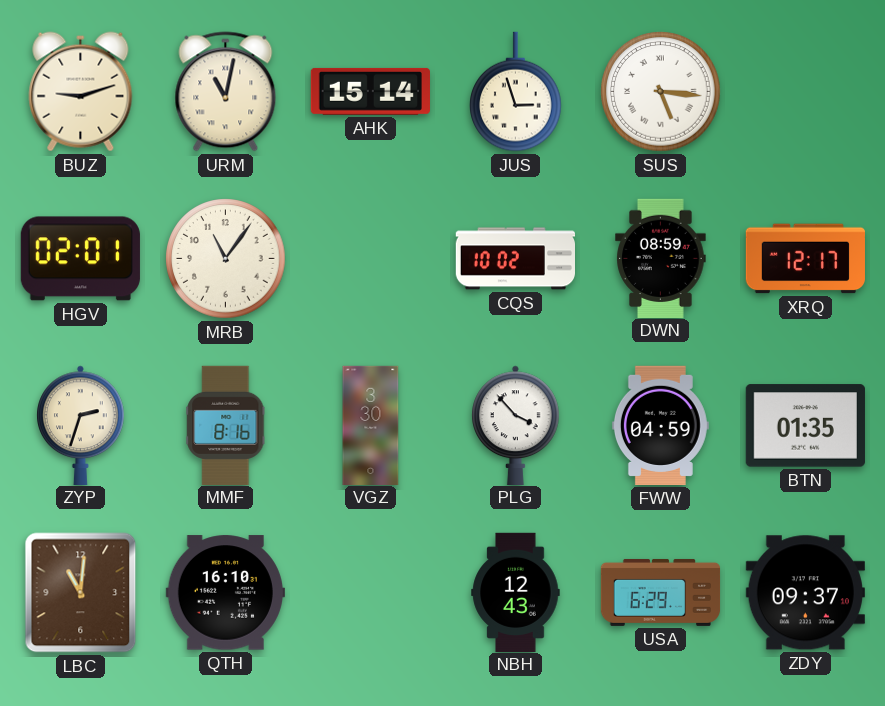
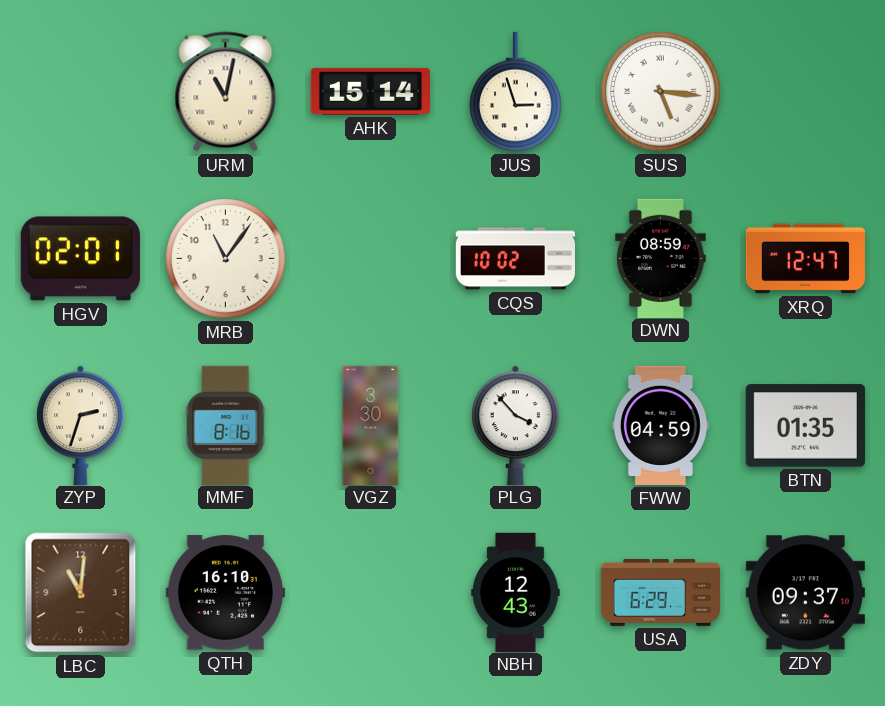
BUZ: 9:12 -> none (81, 92)
XRQ: 12:17 -> 12:47 (805, 259)
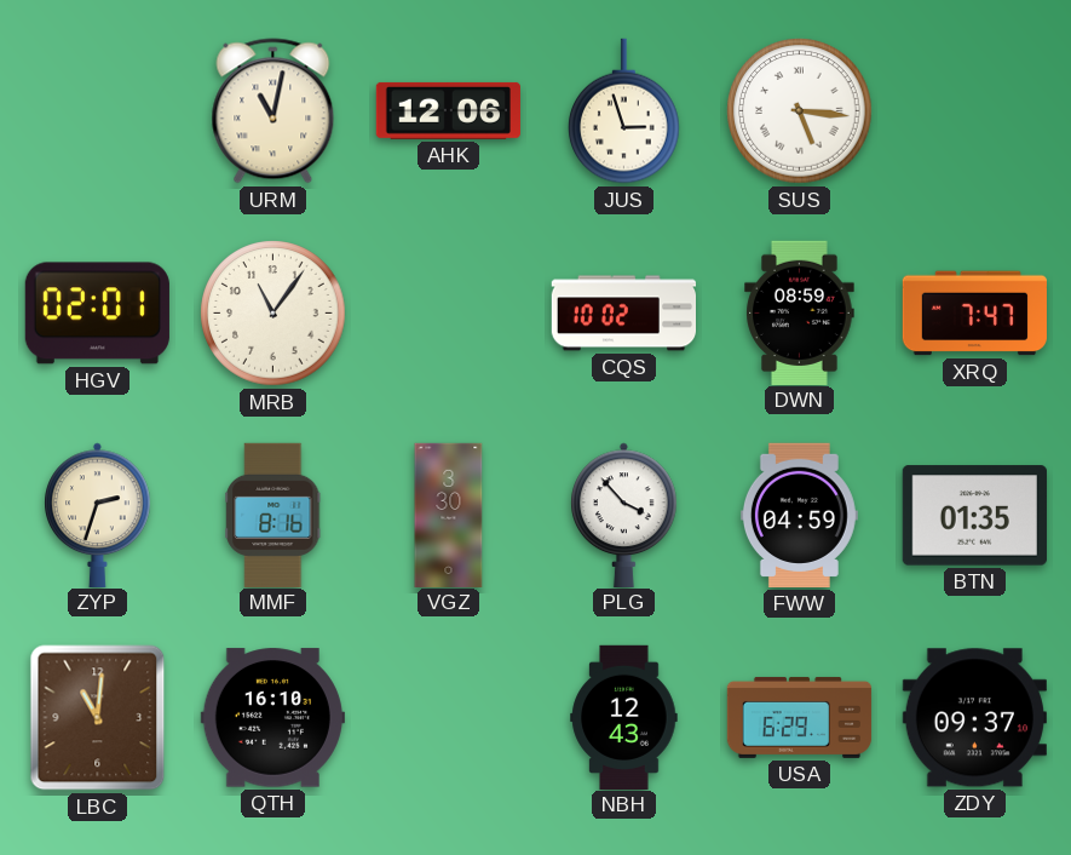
AHK: 15:14 -> 12:06 (448, 110)
XRQ: 12:47 -> 7:47 (974, 314)
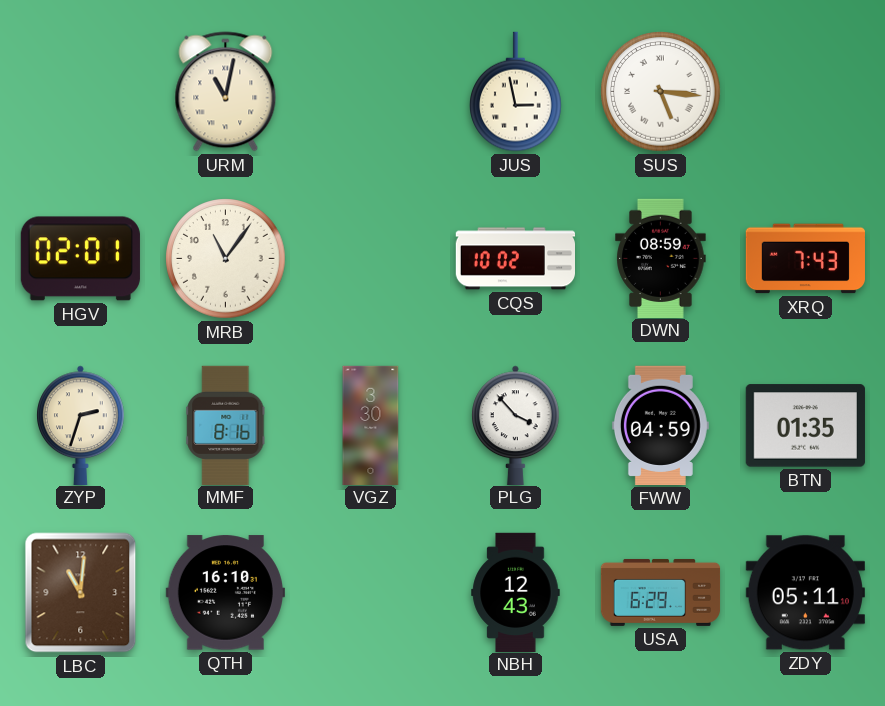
AHK: 12:06 -> none (448, 110)
JUS: 2:57 -> 2:58 (516, 92)
XRQ: 7:47 -> 7:43 (805, 259)
ZDY: 09:37 -> 05:11 (805, 593)
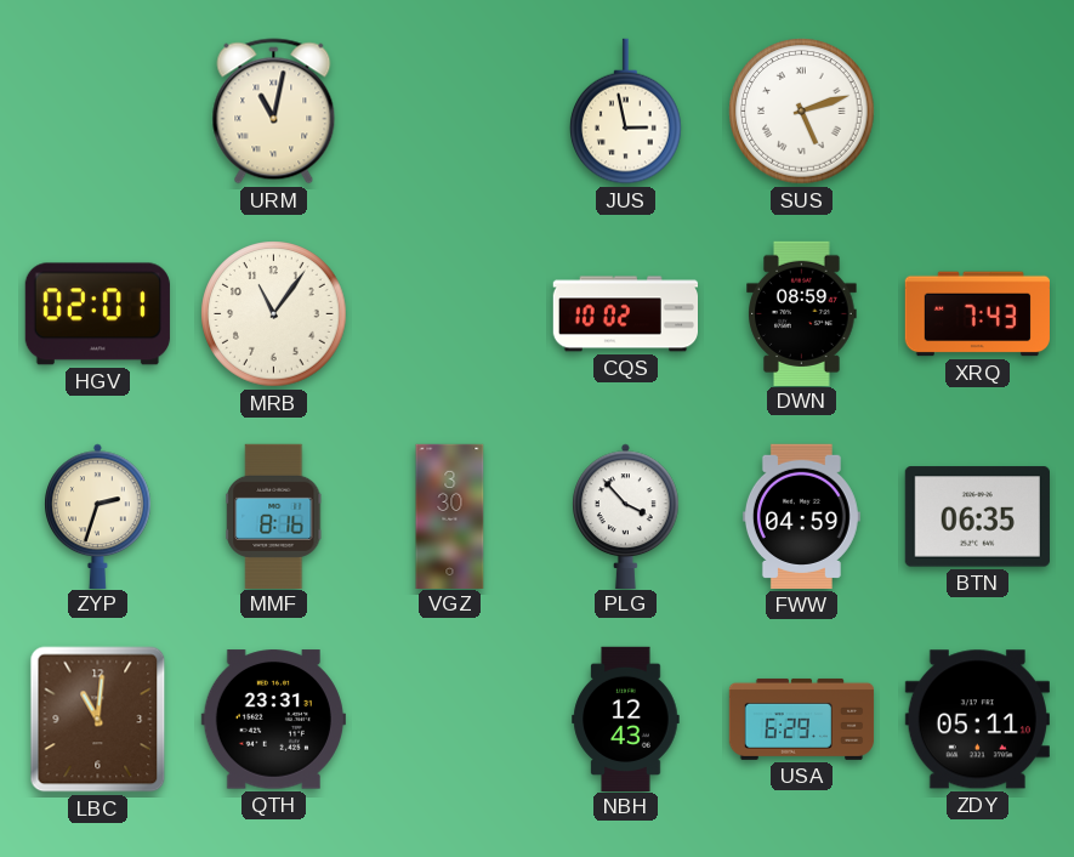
SUS: 5:16 -> 5:12 (802, 112)
BTN: 01:35 -> 06:35 (977, 517)
QTH: 16:10 -> 23:31 (273, 720)
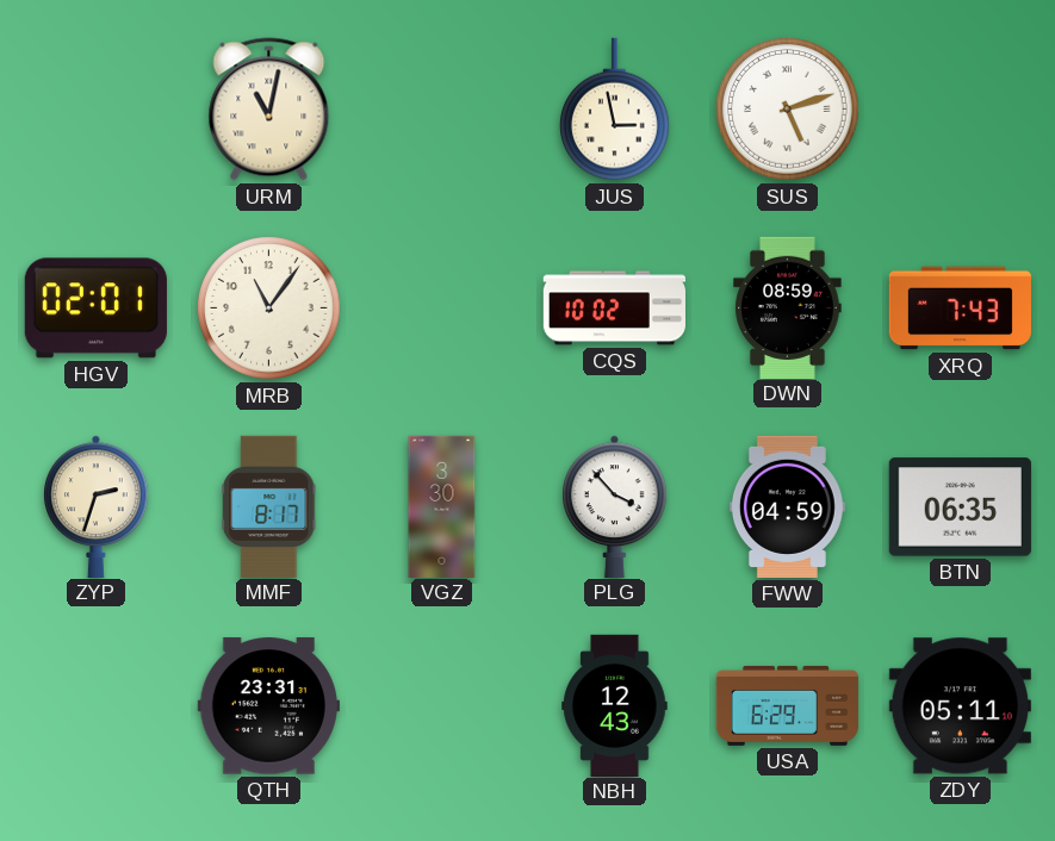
MMF: 8:16 -> 8:17 (269, 506)
LBC: 11:01 -> none (98, 720)
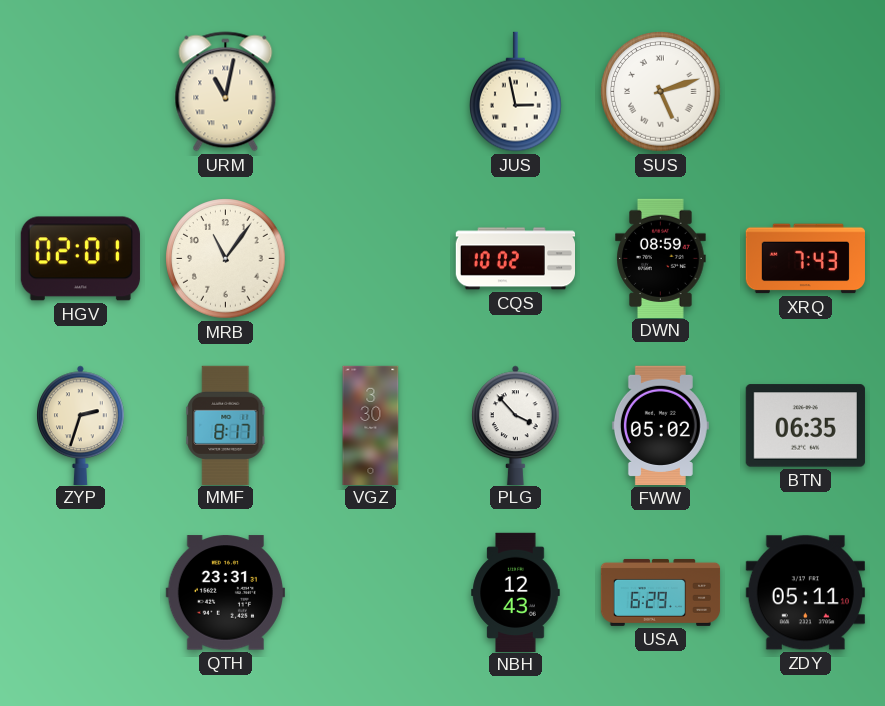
FWW: 04:59 -> 05:02 (660, 425)
